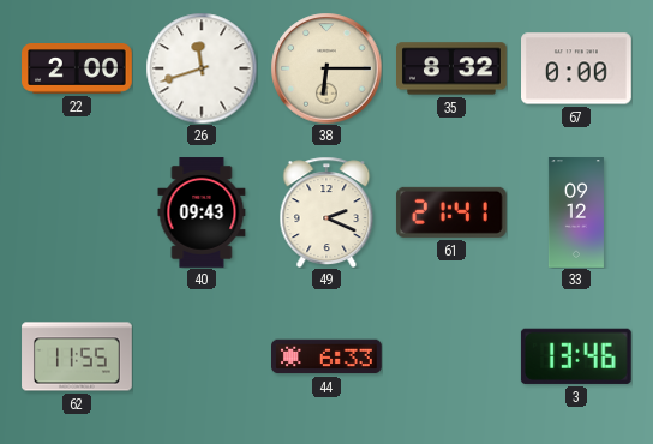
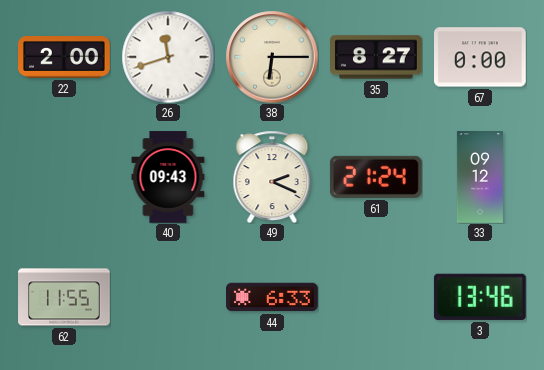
35: 8:32 -> 8:27 (377, 57)
61: 21:41 -> 21:24 (376, 177)
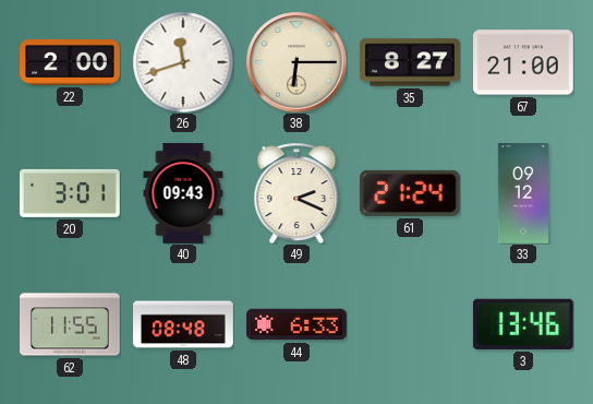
67: 0:00 -> 21:00 (524, 62)
20: none -> 3:01 (71, 193)
48: none -> 08:48 (183, 324)
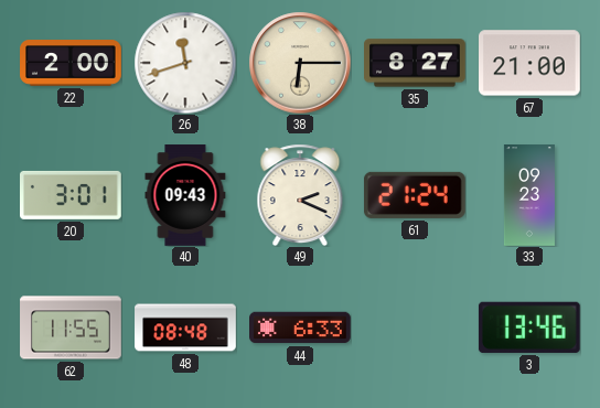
33: 09:12 -> 09:23 (529, 195)
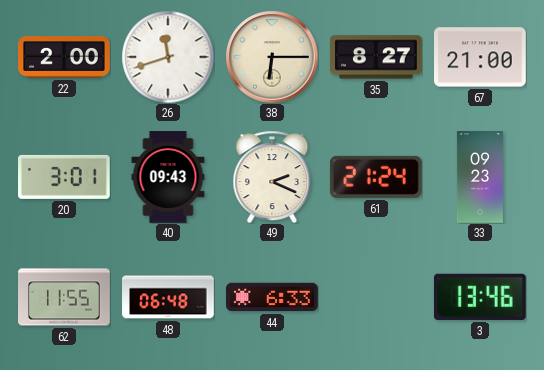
48: 08:48 -> 06:48 (168, 297)
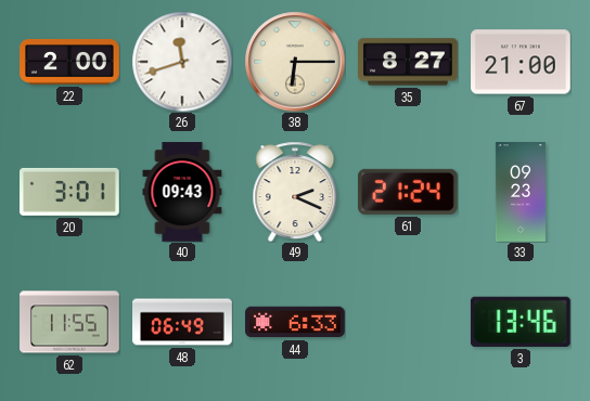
48: 06:48 -> 06:49 (182, 322)
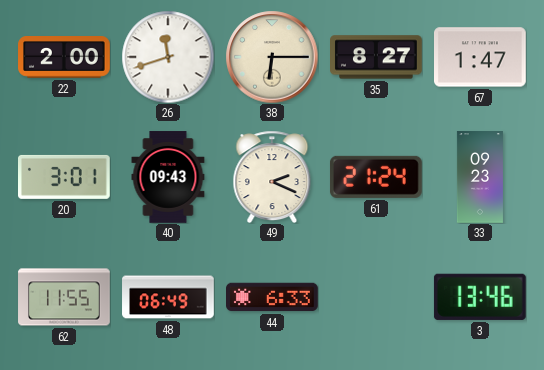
67: 21:00 -> 1:47 (481, 57)
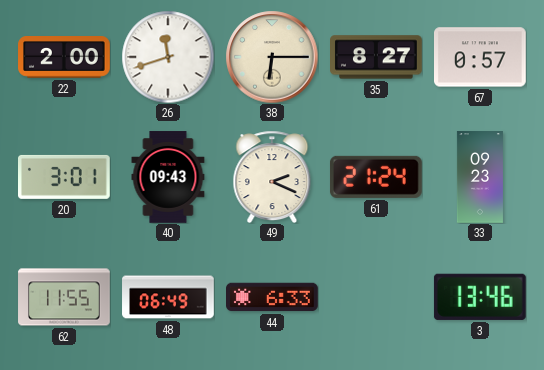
67: 1:47 -> 0:57 (481, 57)
